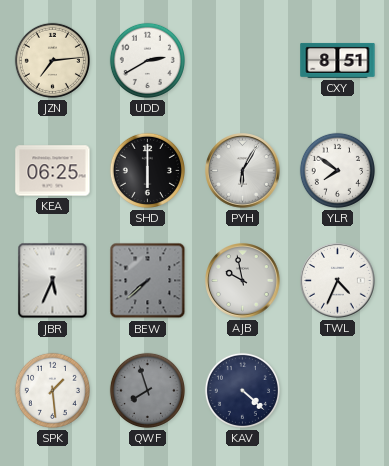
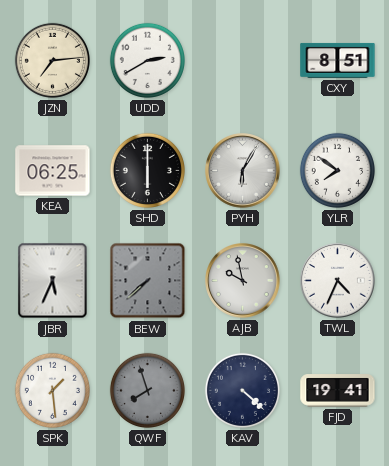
FJD: none -> 19:41 (338, 391)
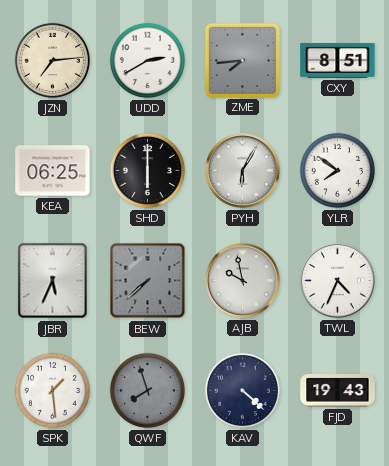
ZME: none -> 7:44 (242, 60)
FJD: 19:41 -> 19:43 (338, 391)
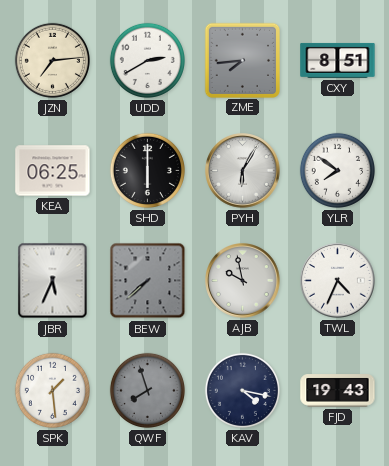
KAV: 4:22 -> 4:17 (242, 390)
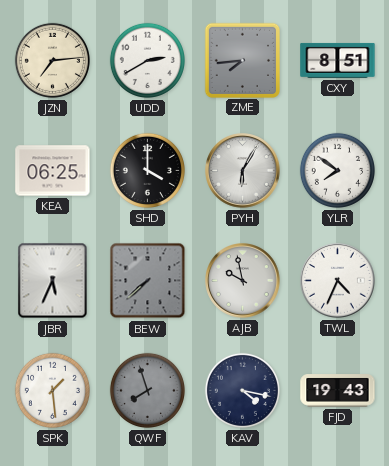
SHD: 6:00 -> 4:00 (147, 170)
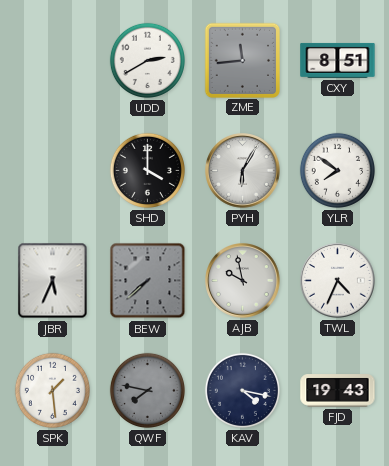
JZN: 7:14 -> none (52, 60)
ZME: 7:44 -> 11:44 (242, 60)
KEA: 06:25 -> none (53, 171)
QWF: 7:57 -> 7:47 (147, 390)
